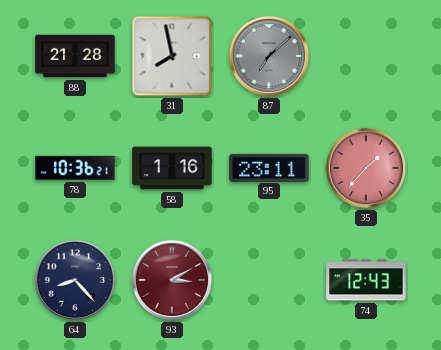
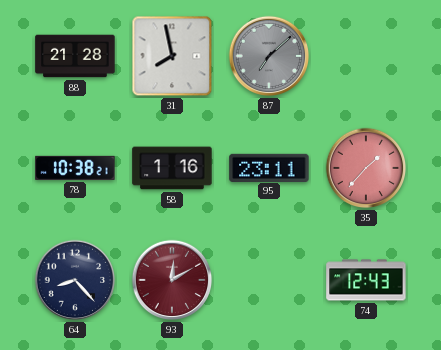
78: 10:36 -> 10:38 (75, 168)
93: 3:10 -> 12:10 (172, 280)
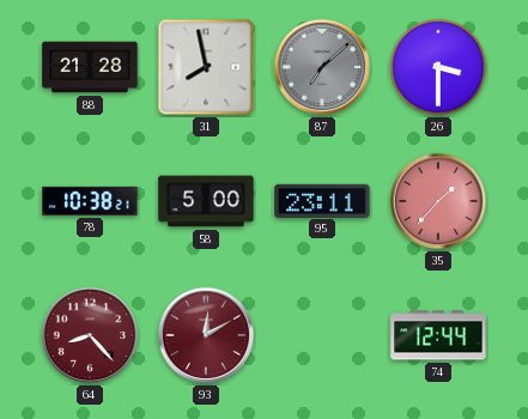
26: none -> 3:30 (438, 67)
58: 1:16 -> 5:00 (206, 201)
64 dial: navy -> burgundy (90, 335)
74: 12:43 -> 12:44 (438, 335)
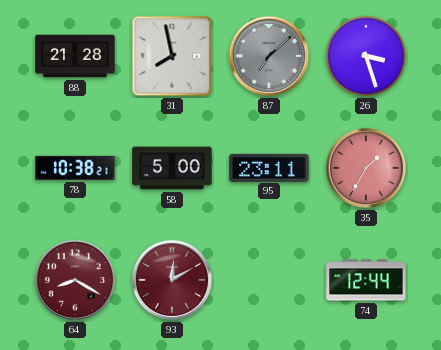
26: 3:30 -> 3:27 (366, 56)
35: 1:37 -> 1:35 (366, 168)
64: 8:23 -> 8:20 (75, 280)
